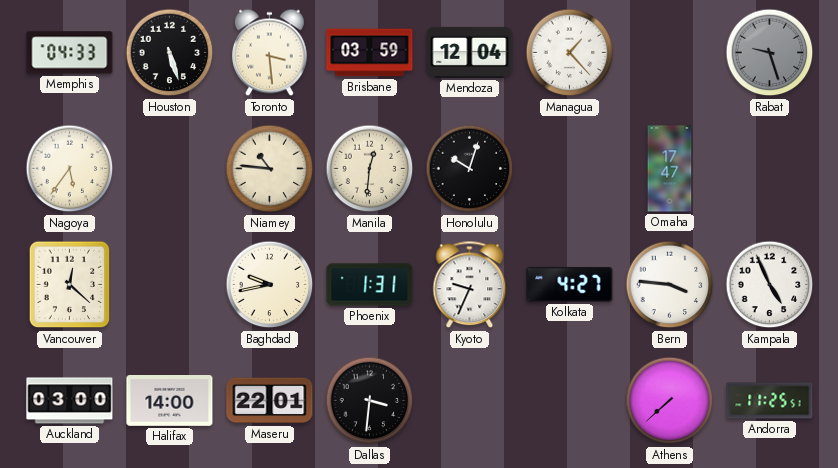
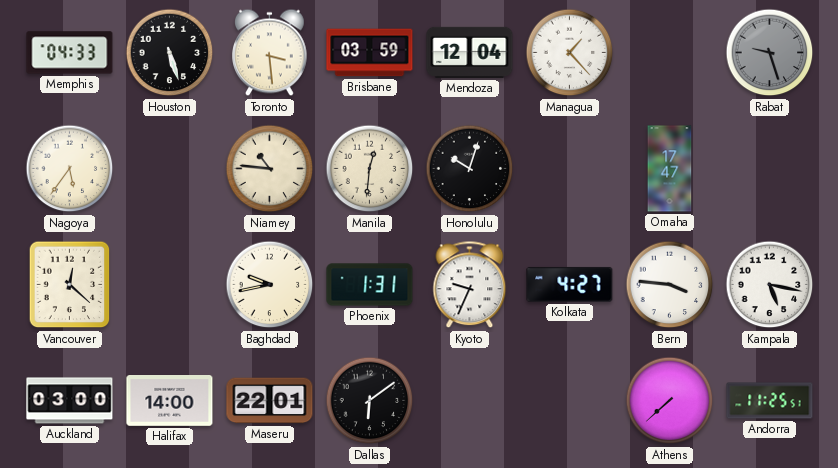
Kampala: 4:56 -> 5:17 (770, 285)
Dallas: 3:31 -> 6:09 (370, 401)
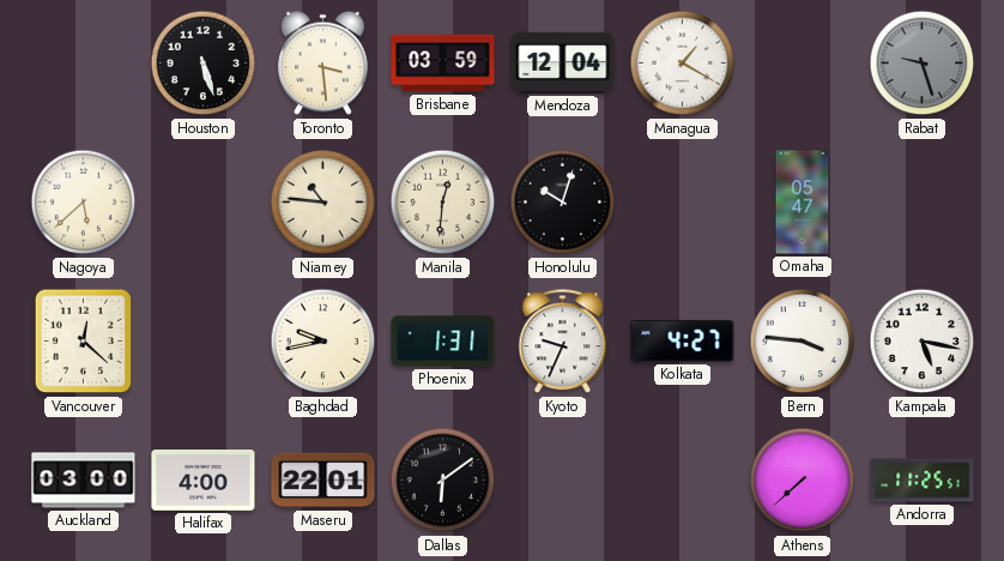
Memphis: 04:33 -> none (70, 53)
Managua: 1:23 -> 1:20 (683, 64)
Nagoya: 5:36 -> 5:38 (84, 203)
Omaha: 17:47 -> 05:47 (803, 203)
Halifax: 14:00 -> 4:00 (204, 481)
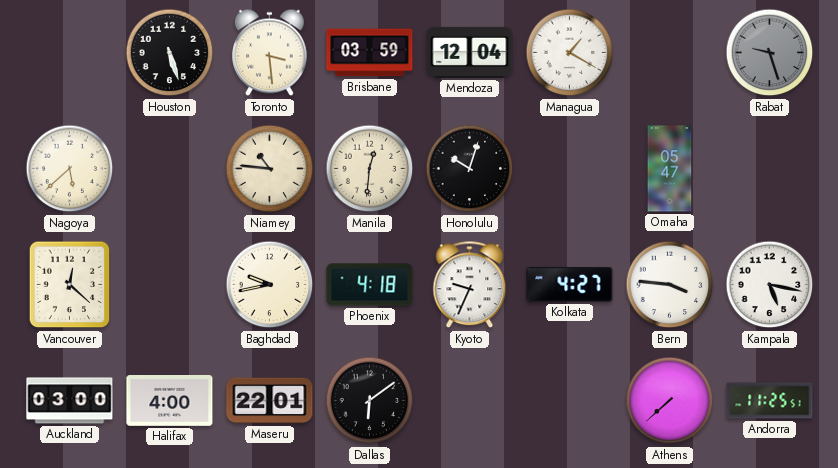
Phoenix: 1:31 -> 4:18 (370, 285)
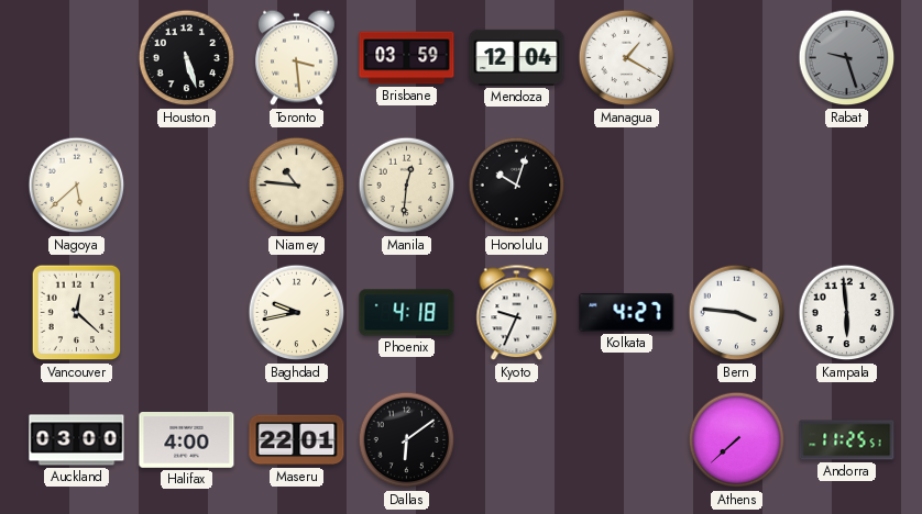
Omaha: 05:47 -> none (670, 169)
Kampala: 5:17 -> 5:59 (847, 313)
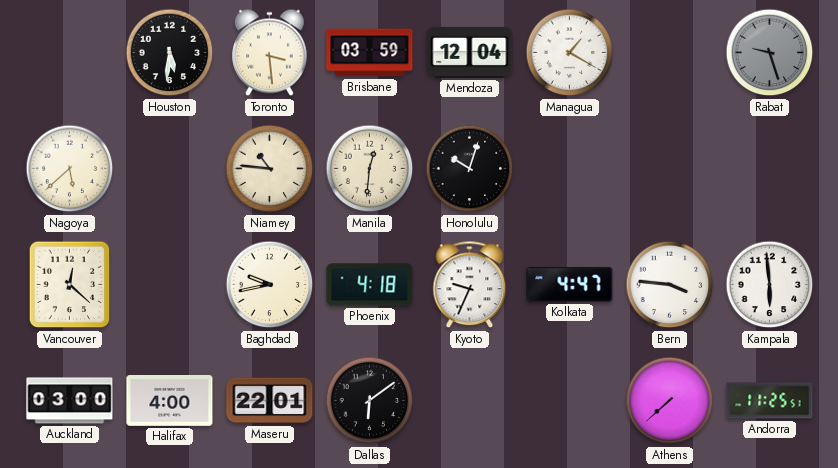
Houston: 5:27 -> 5:31 (170, 53)
Kolkata: 4:27 -> 4:47 (570, 284)
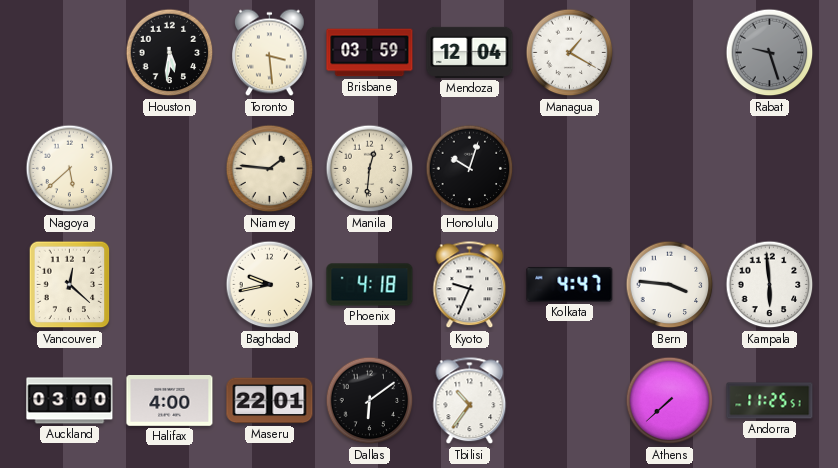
Niamey: 10:46 -> 1:46 (270, 169)
Tbilisi: none -> 10:36 (470, 401)
